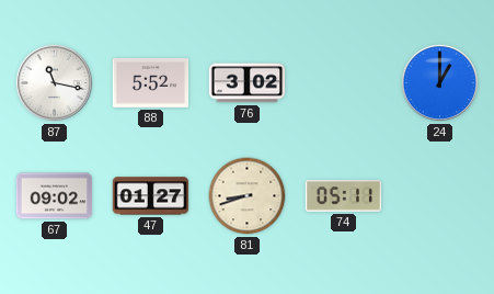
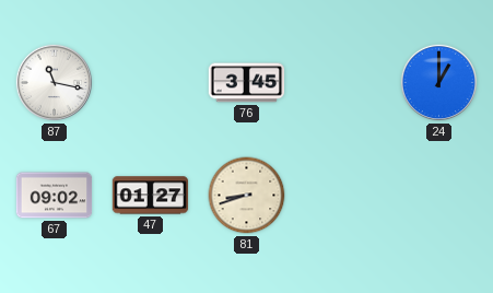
88: 5:52 -> none (151, 83)
76: 3:02 -> 3:45 (247, 83)
74: 05:11 -> none (344, 196)
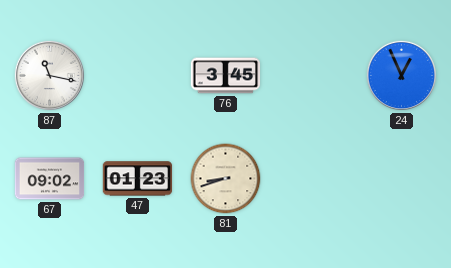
24: 1:00 -> 12:56 (401, 75)
47: 01:27 -> 01:23 (138, 179)
